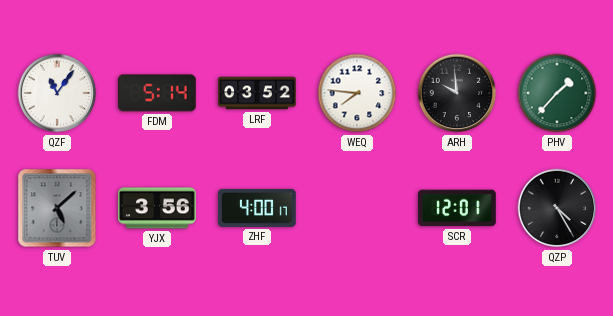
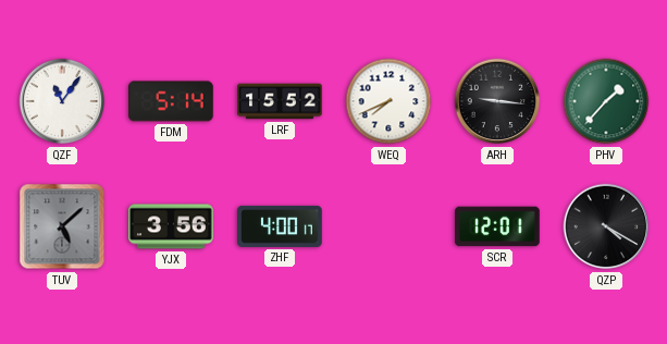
LRF: 03:52 -> 15:52 (280, 101)
WEQ: 7:46 -> 7:41 (388, 101)
ARH: 9:59 -> 9:16 (497, 101)
QZP: 4:25 -> 4:20 (606, 226)
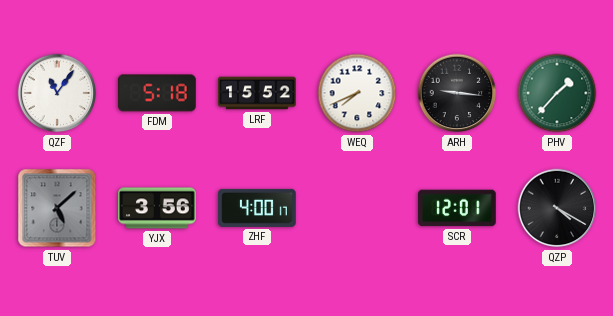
FDM: 5:14 -> 5:18 (157, 93)
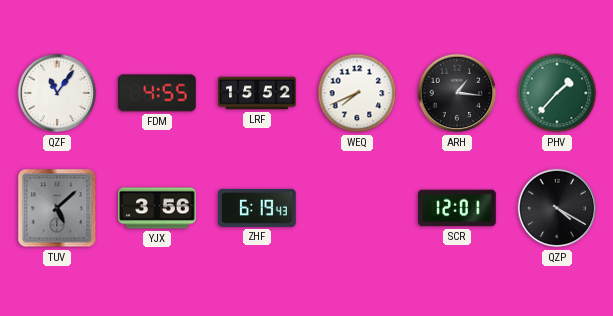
FDM: 5:18 -> 4:55 (157, 93)
ARH: 9:16 -> 1:16 (457, 93)
ZHF: 4:00 -> 6:19 (257, 208)
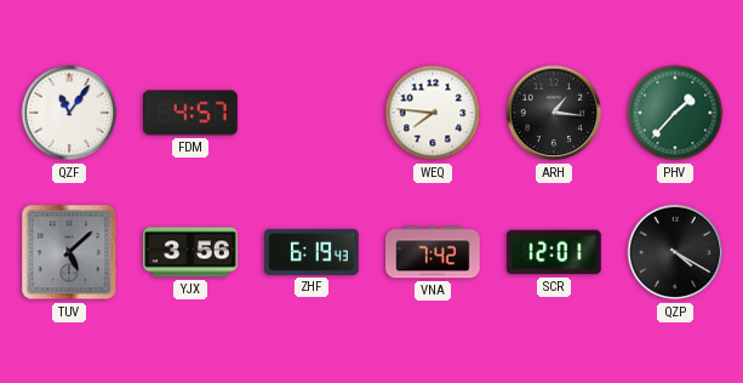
FDM: 4:55 -> 4:57 (190, 113)
LRF: 15:52 -> none (257, 93)
WEQ: 7:41 -> 7:46 (433, 113)
VNA: none -> 7:42 (433, 252)
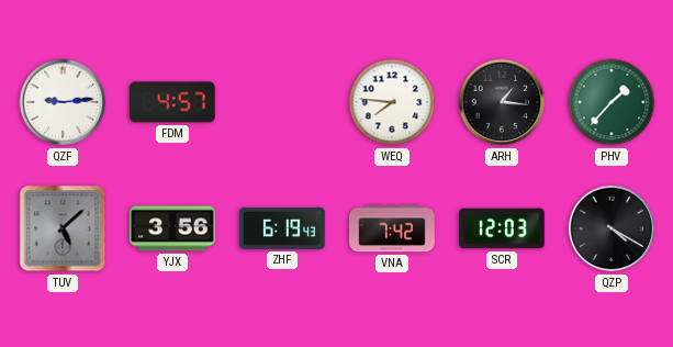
QZF: 11:06 -> 9:14 (63, 102)
SCR: 12:01 -> 12:03 (502, 228)
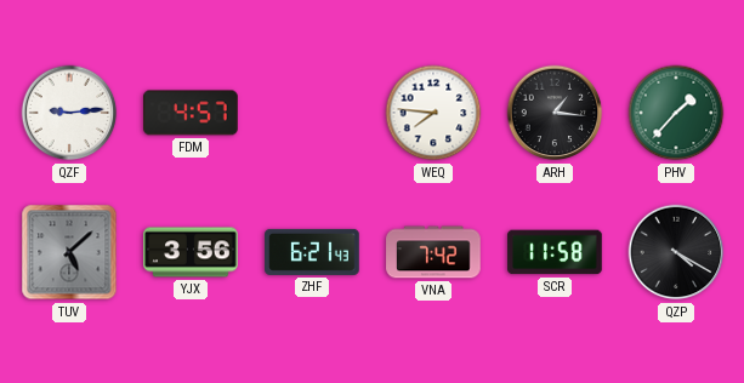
ZHF: 6:19 -> 6:21 (312, 252)
SCR: 12:03 -> 11:58 (555, 252)
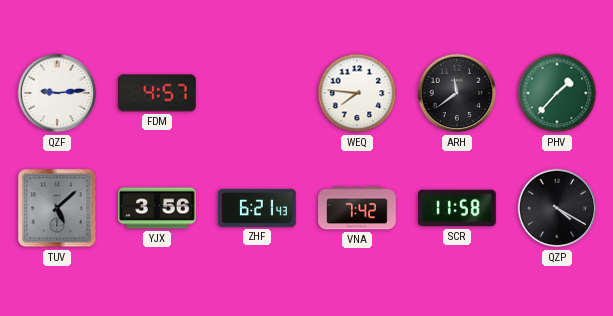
ARH: 1:16 -> 11:39 (457, 93)
